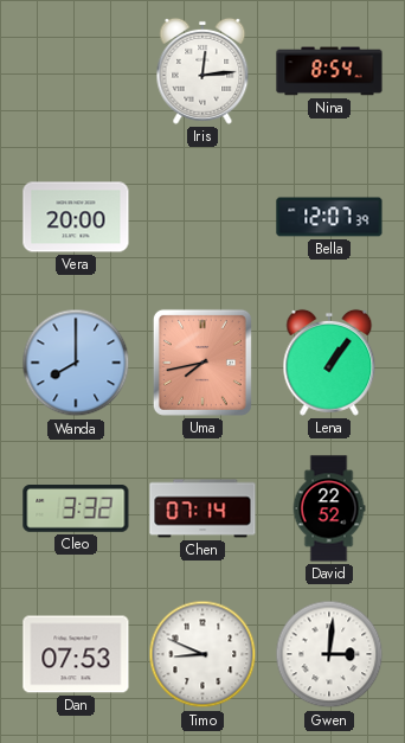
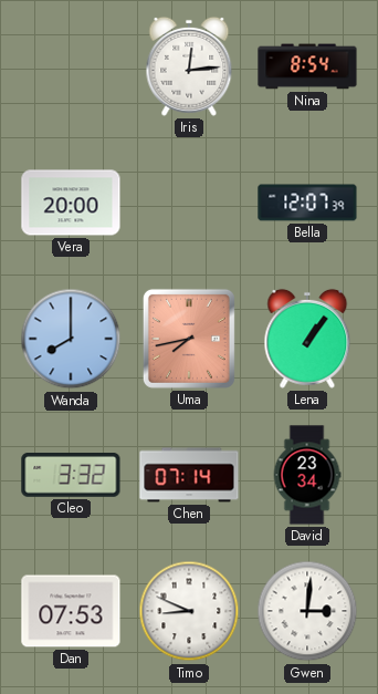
David: 22:52 -> 23:34 (307, 475)
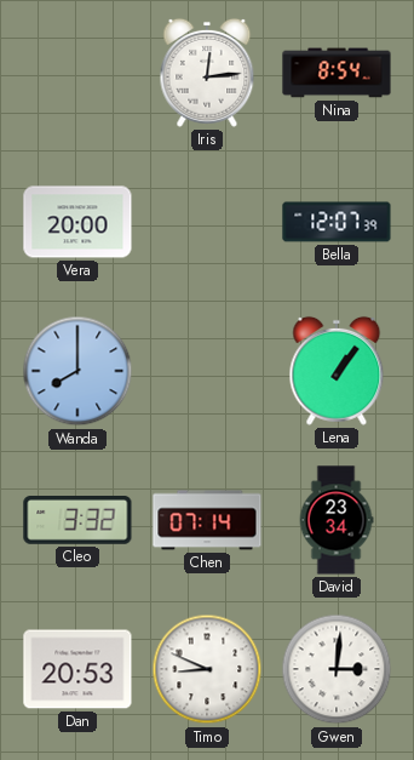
Uma: 7:43 -> none (189, 339)
Dan: 07:53 -> 20:53 (77, 669)
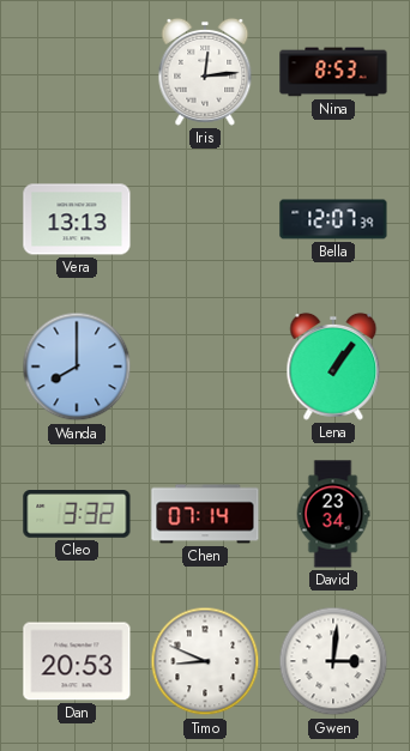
Nina: 8:54 -> 8:53 (333, 72)
Vera: 20:00 -> 13:13 (77, 219)
